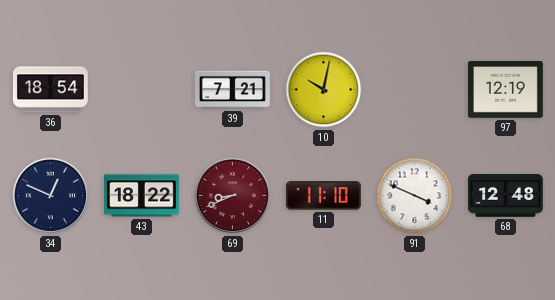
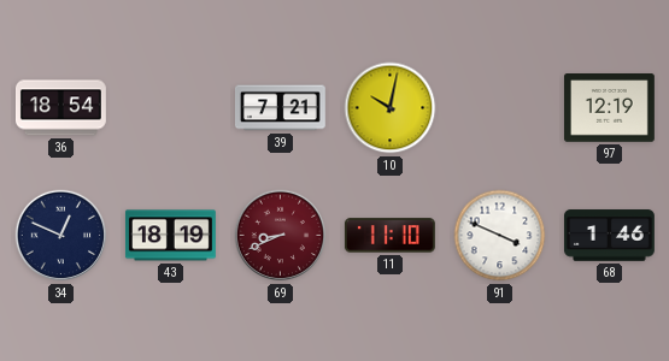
43: 18:22 -> 18:19 (170, 236)
68: 12:48 -> 1:46 (609, 236)
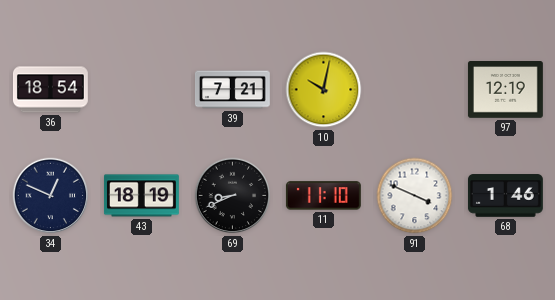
69 dial: burgundy -> black (233, 196)
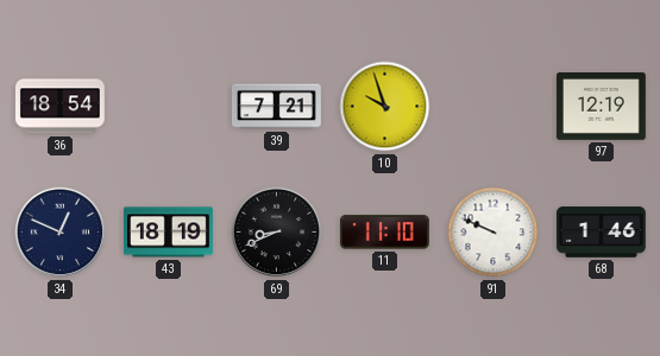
10: 10:02 -> 9:57 (385, 107)
91: 3:49 -> 9:49 (494, 233)
